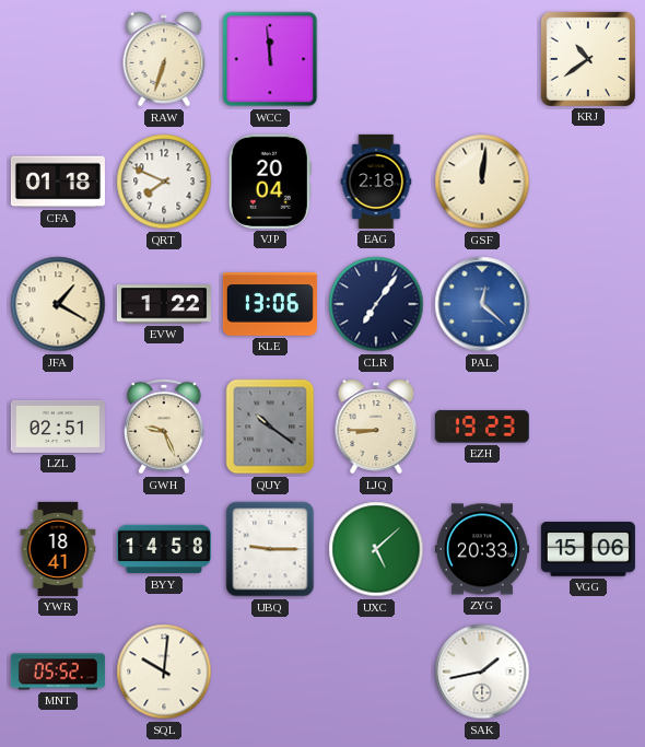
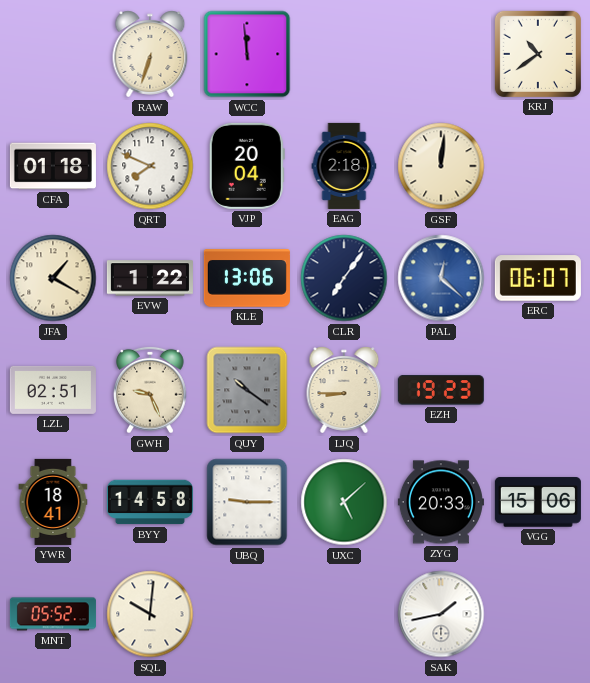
ERC: none -> 06:07 (538, 278)
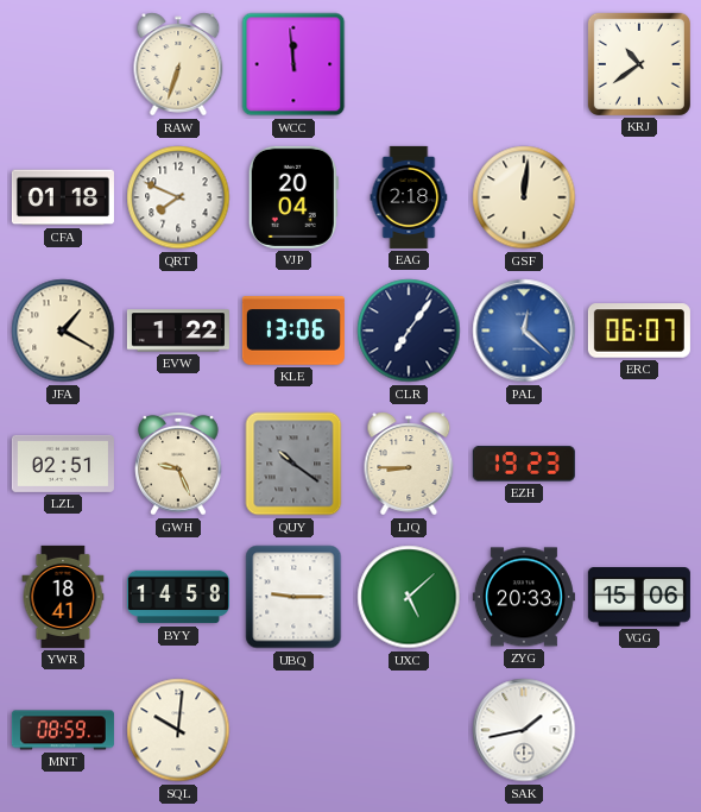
MNT: 05:52 -> 08:59 (63, 730)
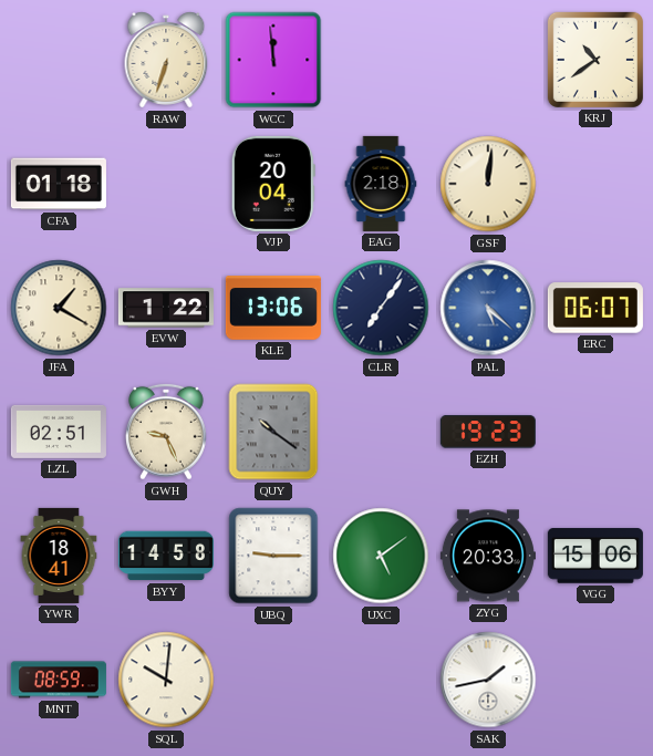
QRT: 7:49 -> none (178, 197)
PAL: 12:22 -> 5:22 (488, 308)
LJQ: 8:45 -> none (409, 464)
UXC: 5:08 -> 5:09 (381, 556)
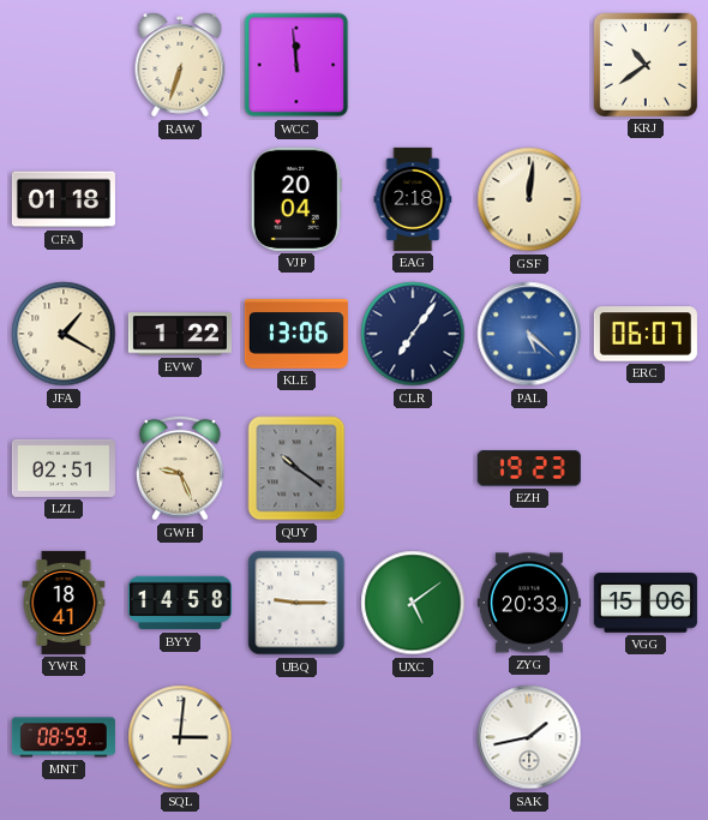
SQL: 10:01 -> 3:01 (180, 737)
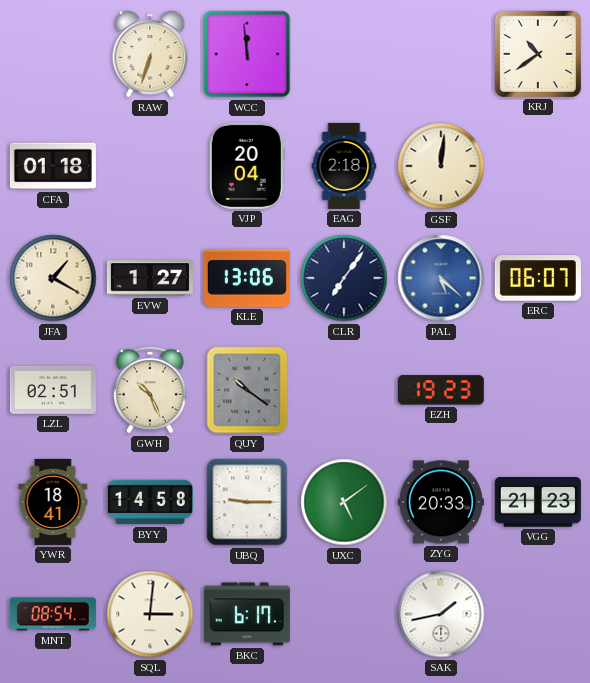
EVW: 1:22 -> 1:27 (150, 278)
GWH: 9:26 -> 10:26 (150, 390)
VGG: 15:06 -> 21:23 (538, 502)
MNT: 08:59 -> 08:54 (53, 614)
BKC: none -> 6:17 (247, 614)
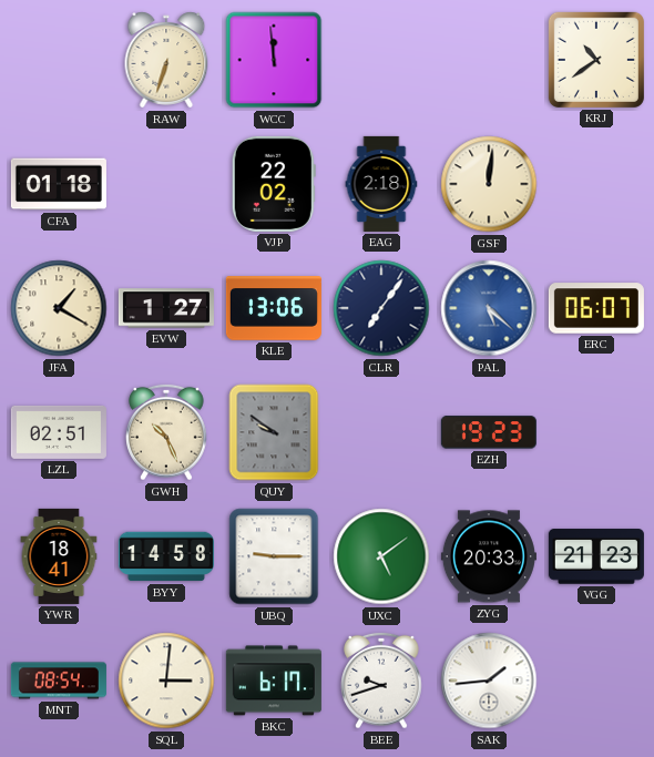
VJP: 20:04 -> 22:02 (274, 184)
QUY: 10:21 -> 9:51 (274, 432)
BEE: none -> 9:42 (381, 681)
SAK: 1:43 -> 1:44 (489, 681)
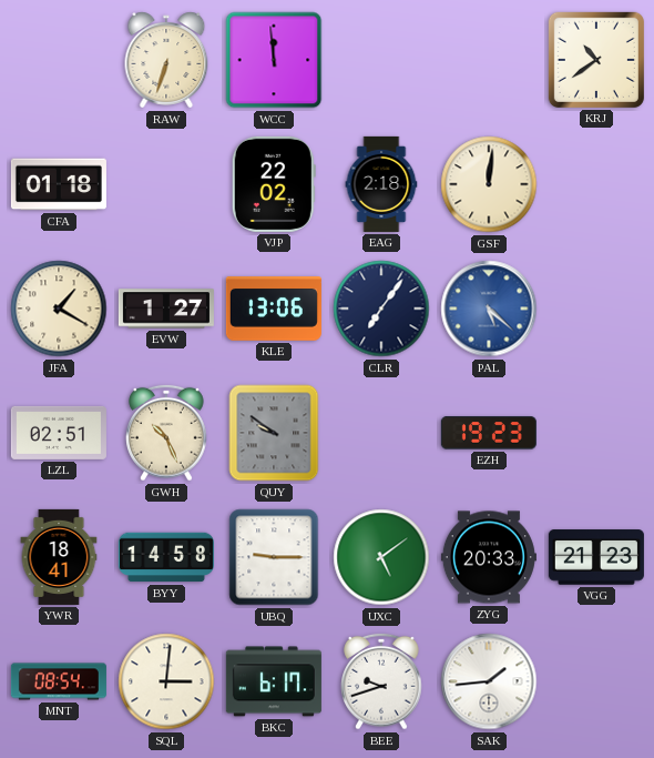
ERC: 06:07 -> none (596, 308)
